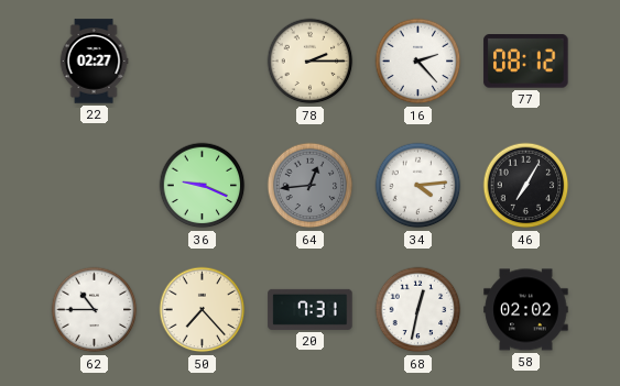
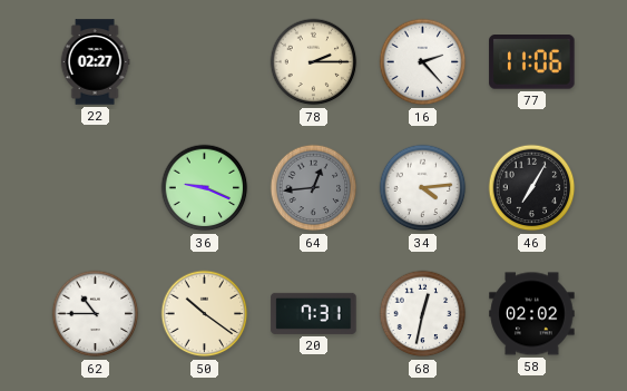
77: 08:12 -> 11:06 (532, 62)
50: 7:23 -> 10:21 (205, 314)
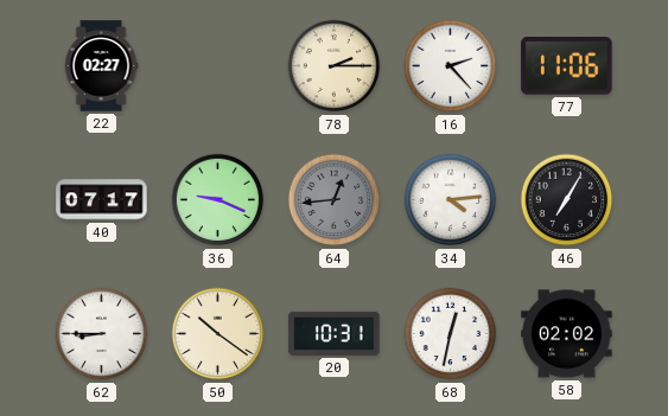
40: none -> 07:17 (102, 200)
62: 10:45 -> 8:45 (102, 334)
20: 7:31 -> 10:31 (335, 333)
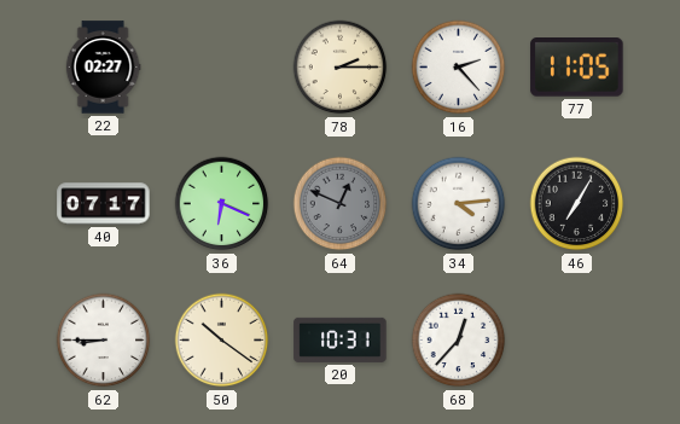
77: 11:06 -> 11:05 (577, 68)
36: 9:19 -> 6:19 (222, 204)
64: 12:44 -> 12:49 (341, 204)
68: 12:32 -> 12:37 (459, 341)
58: 02:02 -> none (567, 334)
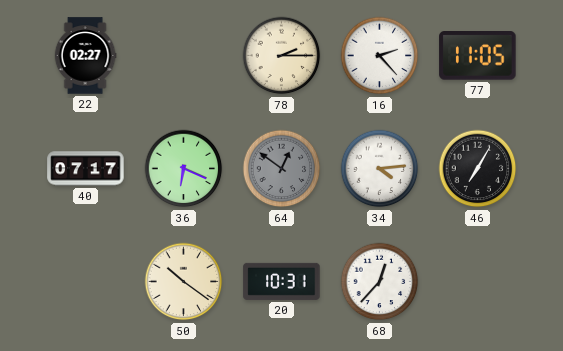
64: 12:49 -> 12:51 (282, 169)
62: 8:45 -> none (104, 341)
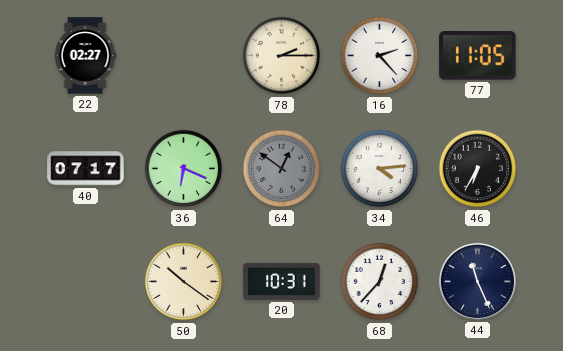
46: 7:05 -> 6:35 (478, 169)
44: none -> 11:26 (477, 281)
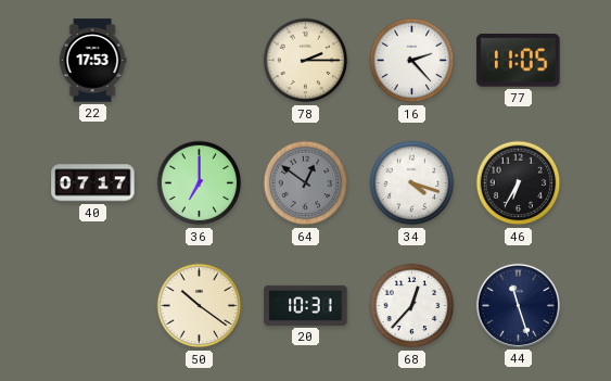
22: 02:27 -> 17:53 (92, 61)
36: 6:19 -> 7:00 (200, 183)
34: 4:14 -> 4:18 (412, 183)
44: 11:26 -> 11:27 (518, 305)
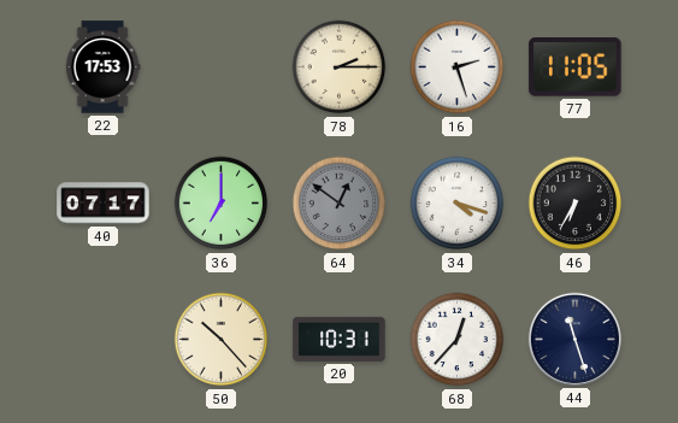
16: 2:23 -> 2:27 (458, 67)
50: 10:21 -> 10:23 (222, 340)
